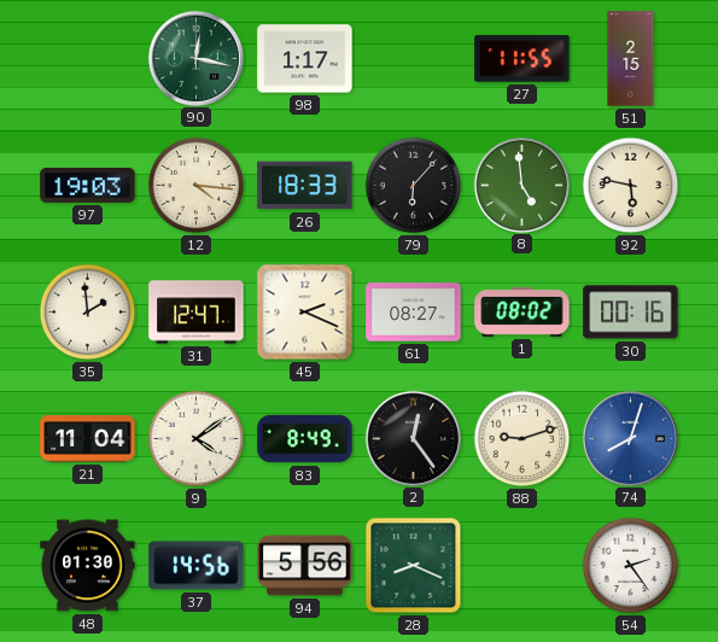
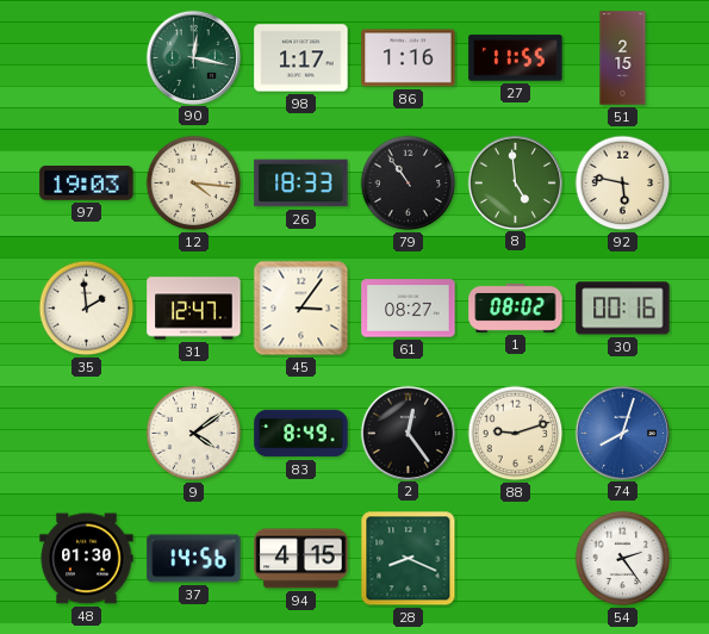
86: none -> 1:16 (409, 58)
79: 6:07 -> 10:54 (409, 184)
45: 2:19 -> 3:06 (301, 309)
21: 11:04 -> none (88, 439)
94: 5:56 -> 4:15 (301, 559)
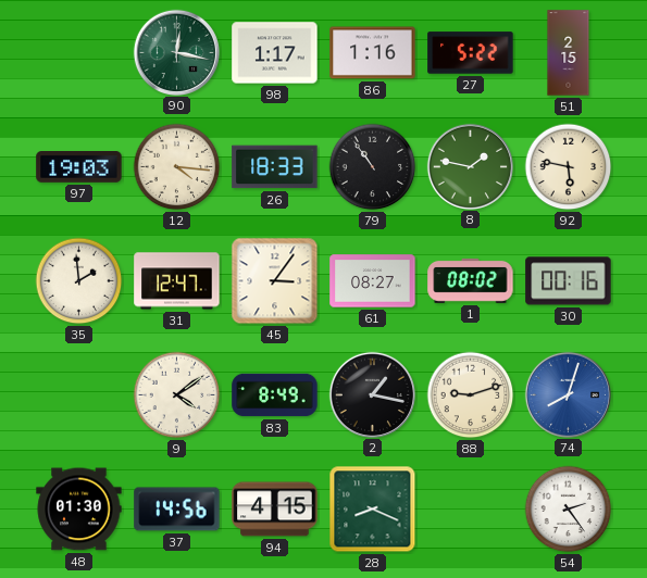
27: 11:55 -> 5:22 (471, 53)
8: 4:59 -> 1:47 (470, 166)
2: 12:24 -> 1:17 (372, 394)
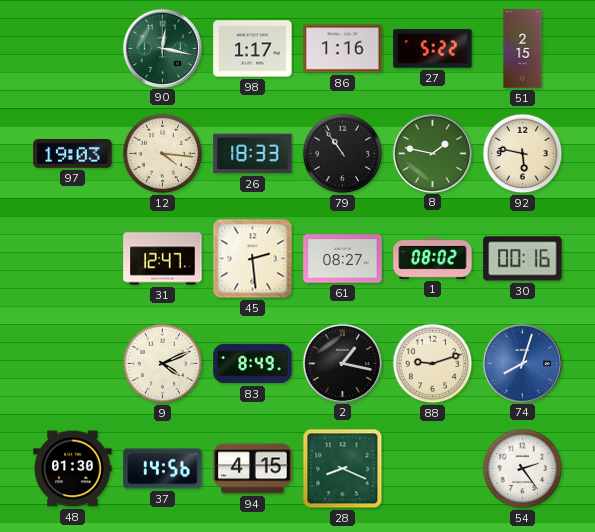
35: 1:59 -> none (79, 281)
45: 3:06 -> 2:29 (253, 259)
9: 4:09 -> 4:11 (163, 364)
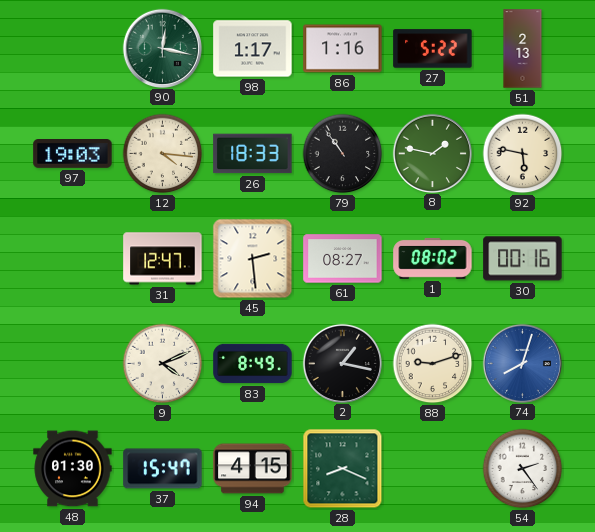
51: 2:15 -> 2:13 (523, 49)
37: 14:56 -> 15:47 (163, 469)
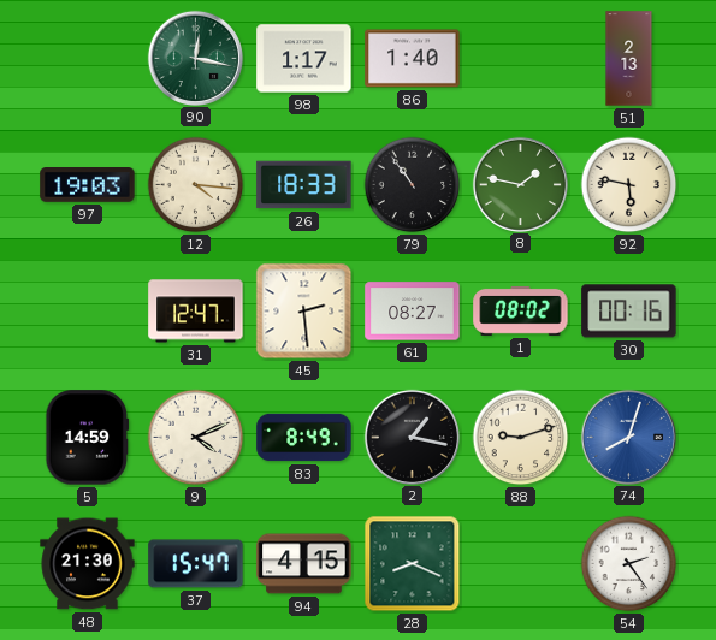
86: 1:16 -> 1:40 (413, 59)
27: 5:22 -> none (433, 49)
5: none -> 14:59 (88, 438)
48: 01:30 -> 21:30 (88, 564)
